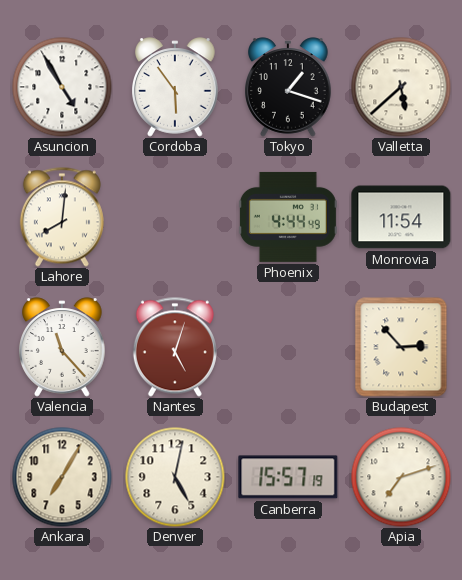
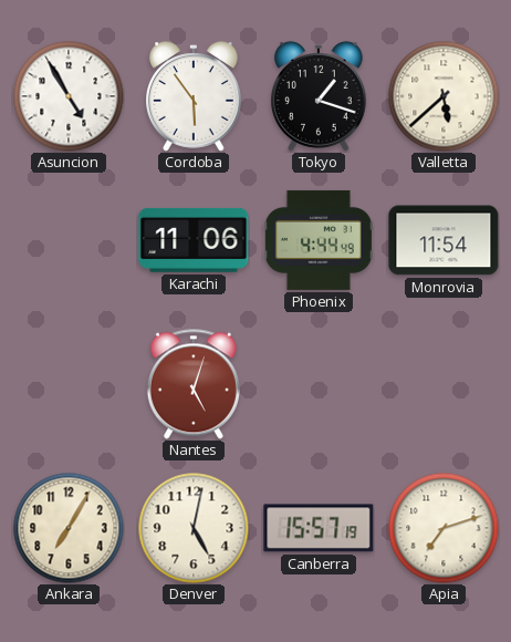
Lahore: 8:01 -> none (62, 217)
Karachi: none -> 11:06 (194, 240)
Valencia: 11:23 -> none (63, 347)
Budapest: 2:53 -> none (401, 347)
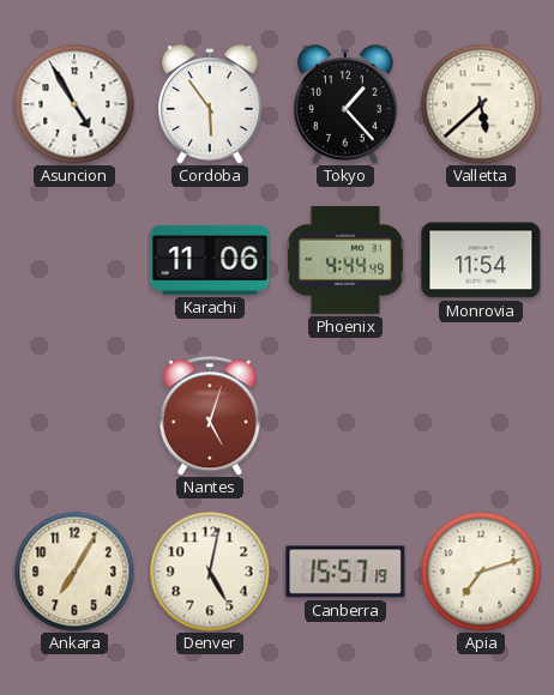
Tokyo: 1:18 -> 1:23 (347, 104)
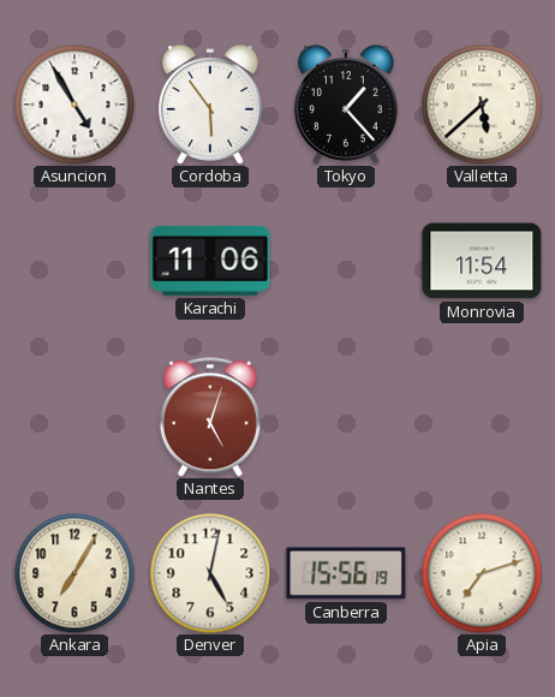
Phoenix: 4:44 -> none (345, 260)
Canberra: 15:57 -> 15:56 (346, 573)
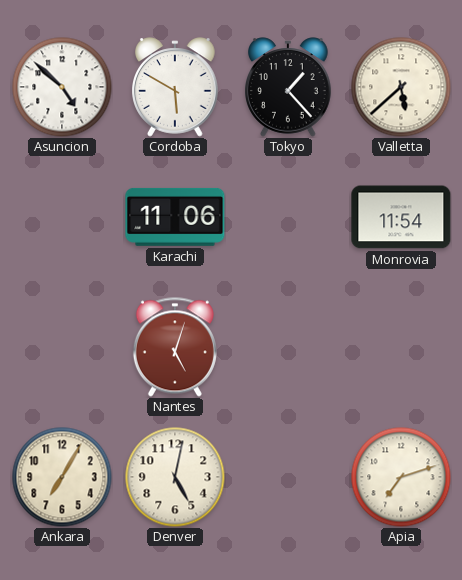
Asuncion: 4:55 -> 4:52 (62, 87)
Cordoba: 5:54 -> 5:50 (176, 87)
Canberra: 15:56 -> none (346, 573)
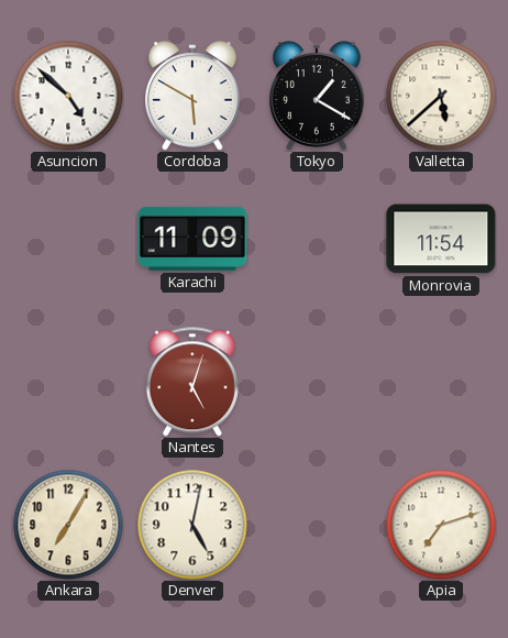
Tokyo: 1:23 -> 1:20 (318, 96)
Karachi: 11:06 -> 11:09 (192, 239)
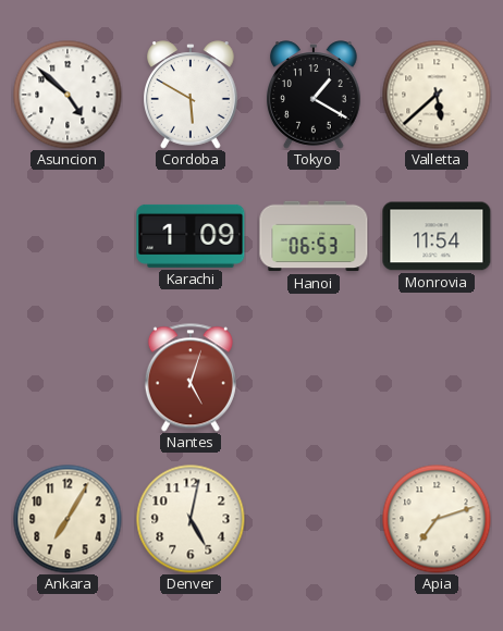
Karachi: 11:09 -> 1:09 (191, 236)
Hanoi: none -> 06:53 (314, 236)
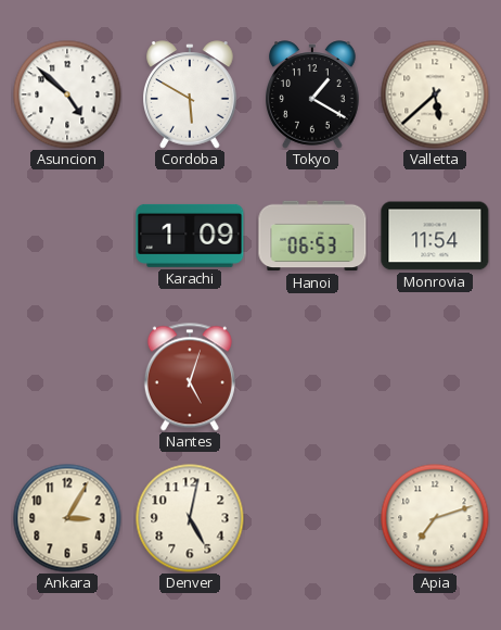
Ankara: 7:05 -> 3:05 (67, 518)
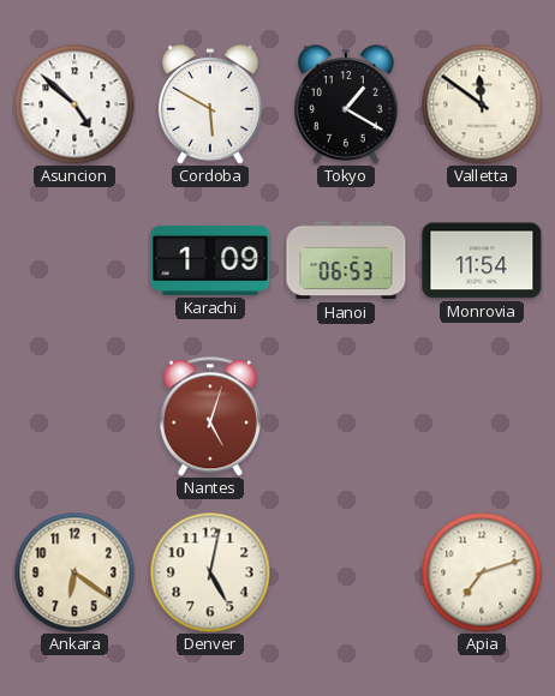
Valletta: 5:38 -> 11:51 (482, 104)
Ankara: 3:05 -> 6:21 (74, 572)
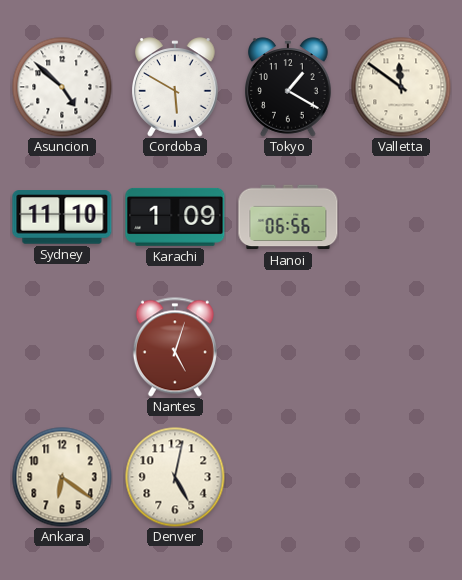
Sydney: none -> 11:10 (62, 217)
Hanoi: 06:53 -> 06:56 (288, 217)
Monrovia: 11:54 -> none (482, 260)
Apia: 7:12 -> none (482, 572)
